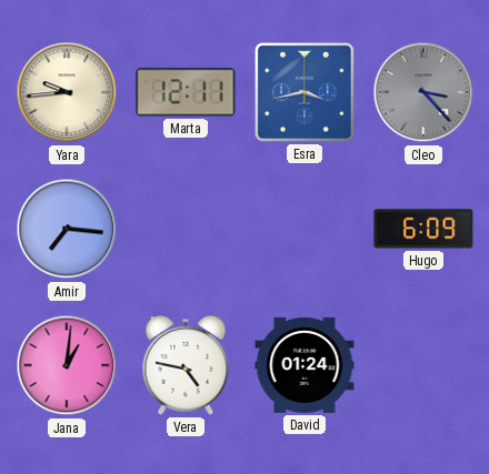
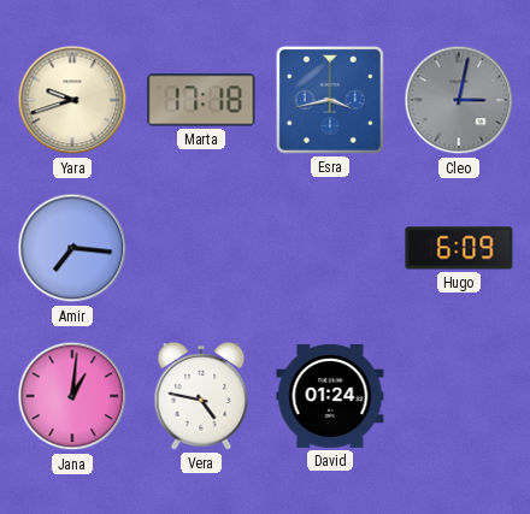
Yara: 9:44 -> 9:42 (72, 100)
Marta: 12:11 -> 17:18 (201, 100)
Cleo: 3:23 -> 3:02 (459, 100)
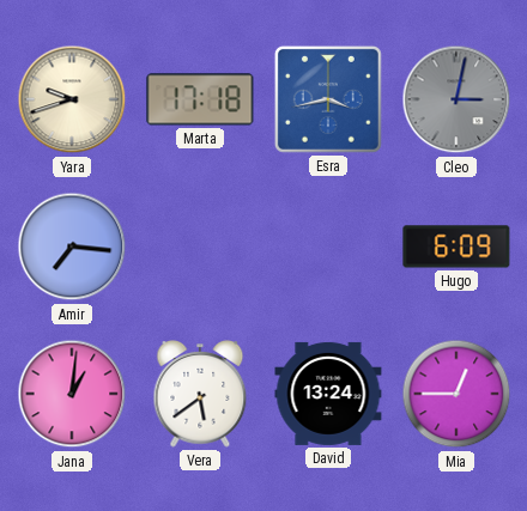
Vera: 4:47 -> 5:39 (200, 394)
David: 01:24 -> 13:24 (328, 394)
Mia: none -> 12:45 (456, 394)
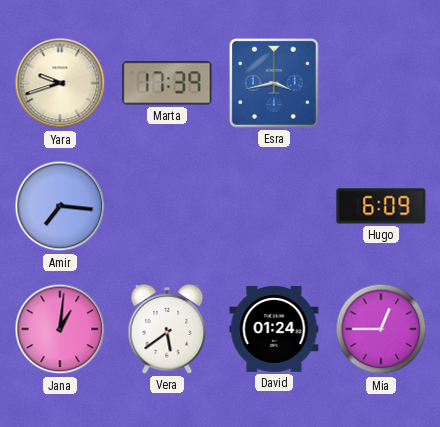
Marta: 17:18 -> 17:39 (167, 83)
Cleo: 3:02 -> none (456, 99)
David: 13:24 -> 01:24 (274, 329)
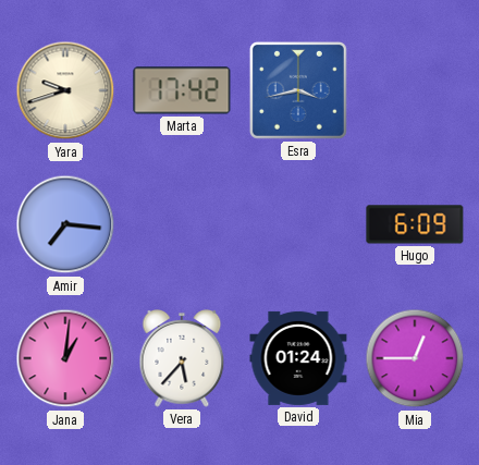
Marta: 17:39 -> 17:42 (182, 90)
Vera: 5:39 -> 5:37 (182, 358)
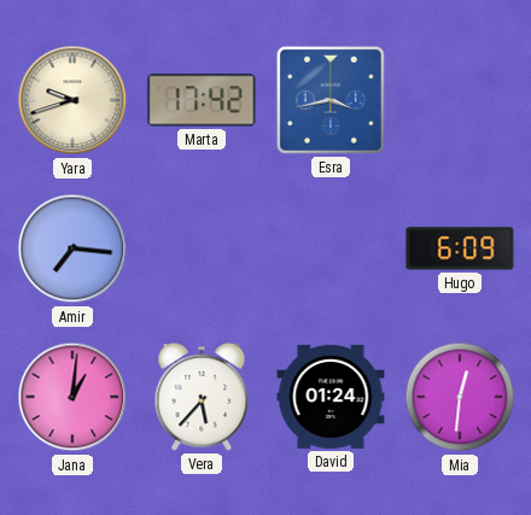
Mia: 12:45 -> 12:31 (460, 397)
